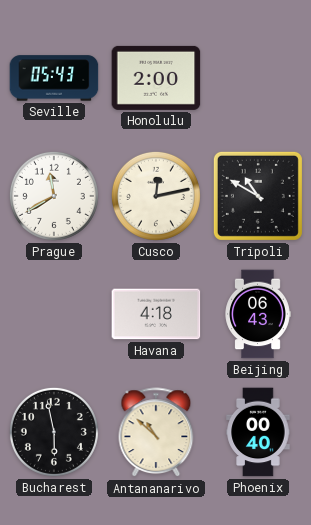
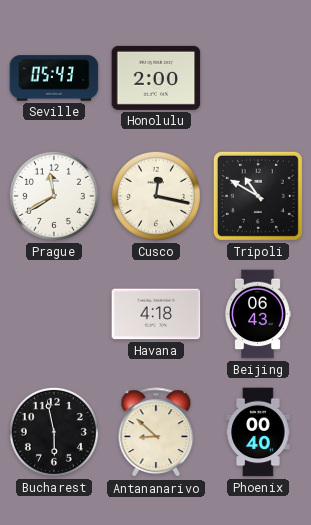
Cusco: 12:13 -> 12:17 (156, 196)
Antananarivo: 10:52 -> 8:52 (156, 433)
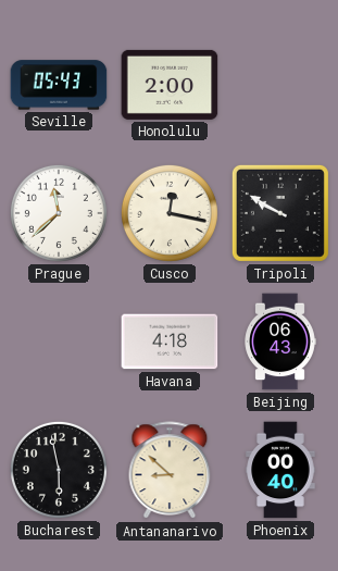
Prague: 11:40 -> 11:38 (59, 213)
Tripoli: 10:50 -> 9:50 (280, 213)
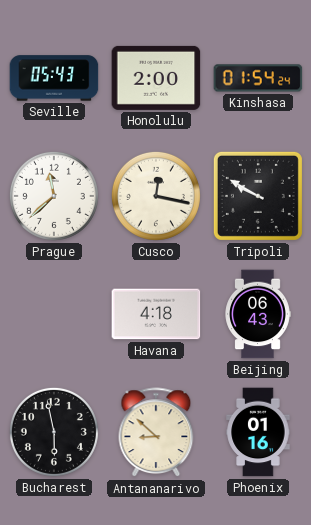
Kinshasa: none -> 01:54 (258, 78)
Phoenix: 00:40 -> 01:16 (258, 432)
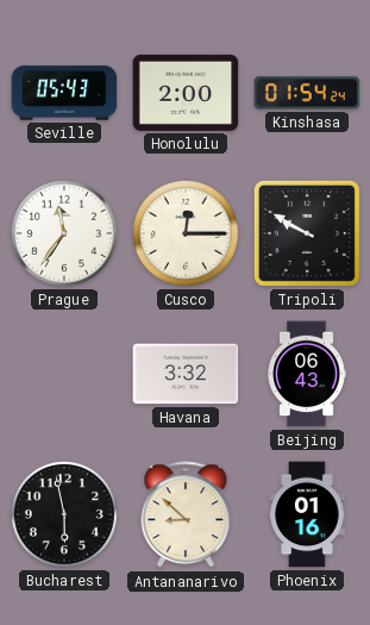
Prague: 11:38 -> 11:36 (64, 233)
Cusco: 12:17 -> 12:15 (186, 233)
Havana: 4:18 -> 3:32 (186, 374)
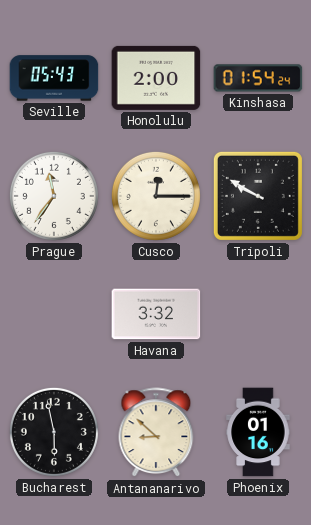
Beijing: 06:43 -> none (307, 374)
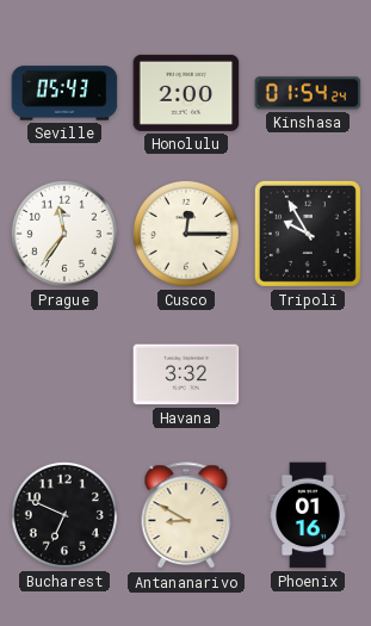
Tripoli: 9:50 -> 9:55 (308, 234)
Bucharest: 5:58 -> 6:49 (64, 515)
Antananarivo: 8:52 -> 8:50 (186, 516)
